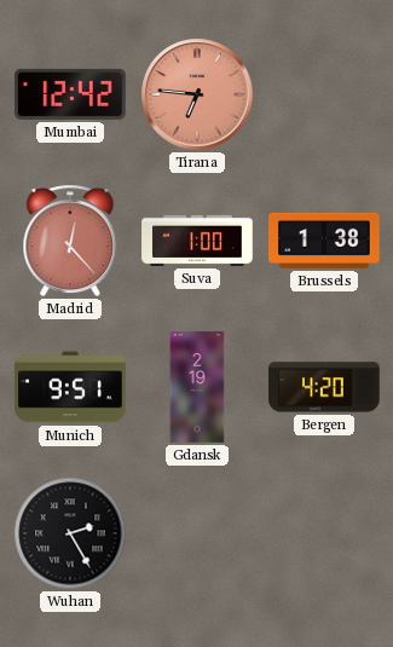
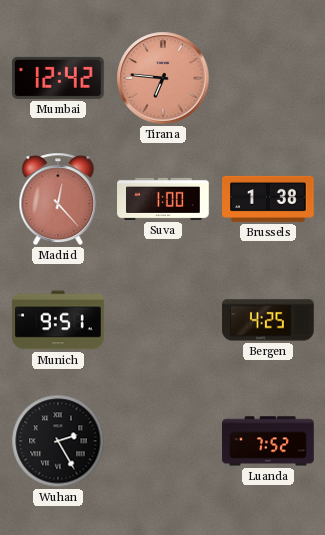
Gdansk: 2:19 -> none (197, 387)
Bergen: 4:20 -> 4:25 (268, 320)
Luanda: none -> 7:52 (268, 441)
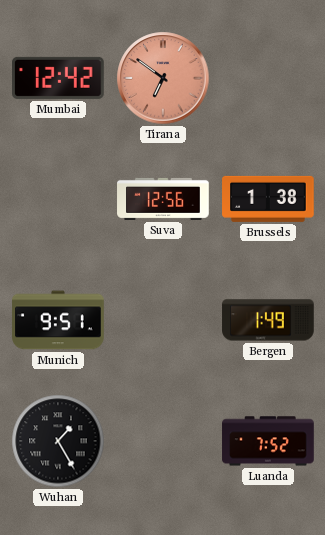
Tirana: 6:46 -> 6:51 (163, 78)
Madrid: 12:23 -> none (58, 199)
Suva: 1:00 -> 12:56 (163, 199)
Bergen: 4:25 -> 1:49 (268, 320)
Wuhan: 2:25 -> 1:25 (58, 441)
